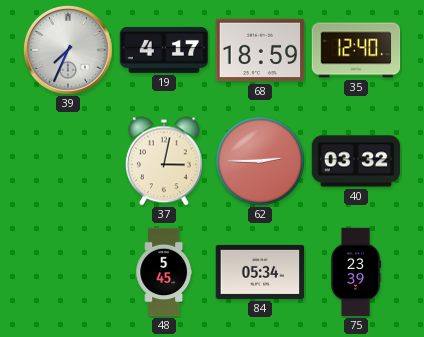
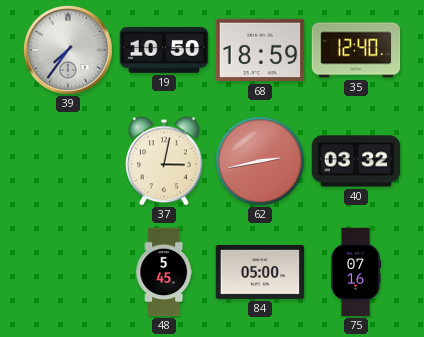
39: 7:34 -> 7:36 (69, 51)
19: 4:17 -> 10:50 (164, 50)
62: 2:45 -> 2:43 (261, 162)
84: 05:34 -> 05:00 (260, 272)
75: 23:39 -> 07:16 (356, 272)
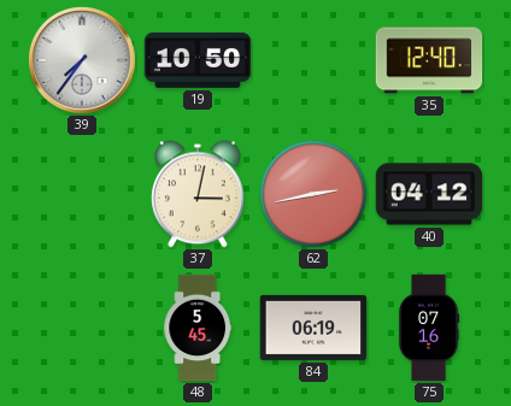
68: 18:59 -> none (260, 50)
40: 03:32 -> 04:12 (429, 194)
84: 05:00 -> 06:19 (313, 328)
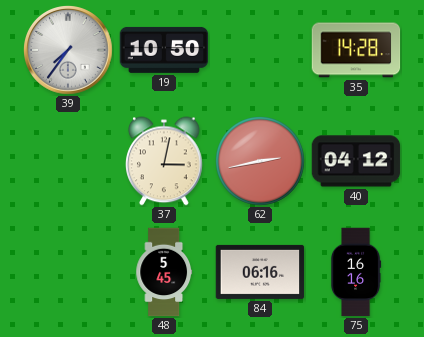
35: 12:40 -> 14:28 (356, 50)
84: 06:19 -> 06:16 (260, 272)
75: 07:16 -> 16:16 (356, 272)
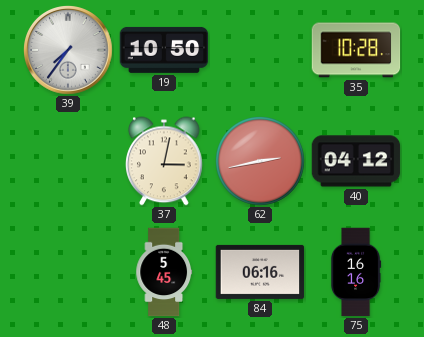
35: 14:28 -> 10:28 (356, 50)
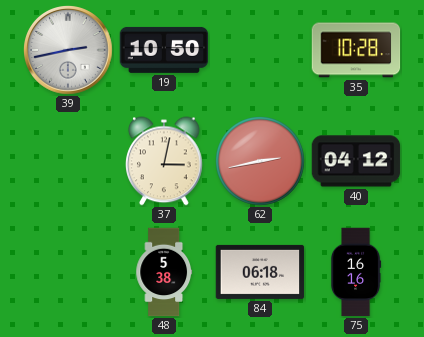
39: 7:36 -> 2:43 (69, 51)
48: 5:45 -> 5:38 (164, 272)
84: 06:16 -> 06:18 (260, 272)
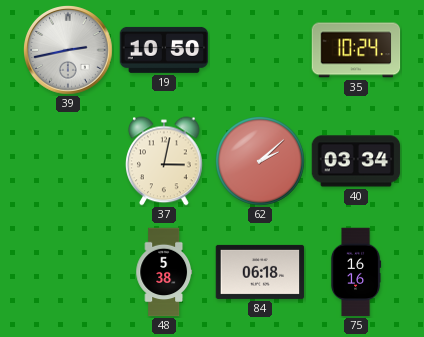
35: 10:28 -> 10:24 (356, 50)
62: 2:43 -> 2:08 (261, 162)
40: 04:12 -> 03:34 (356, 161)
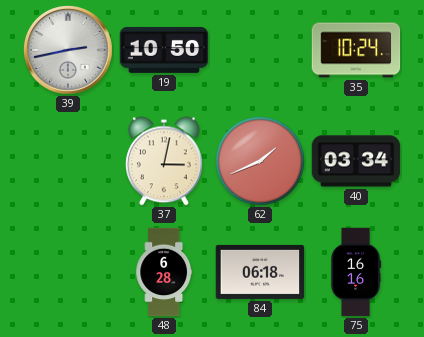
62: 2:08 -> 1:41 (261, 162)
48: 5:38 -> 6:28 (164, 272)
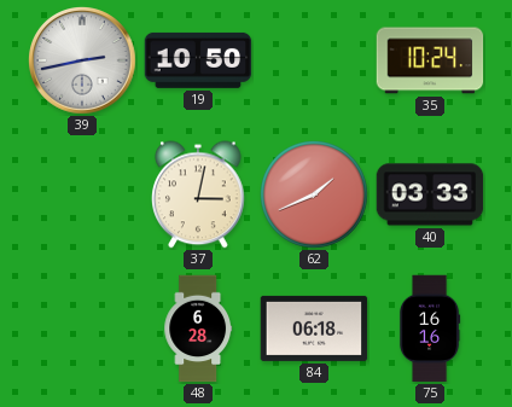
40: 03:34 -> 03:33 (430, 194)
